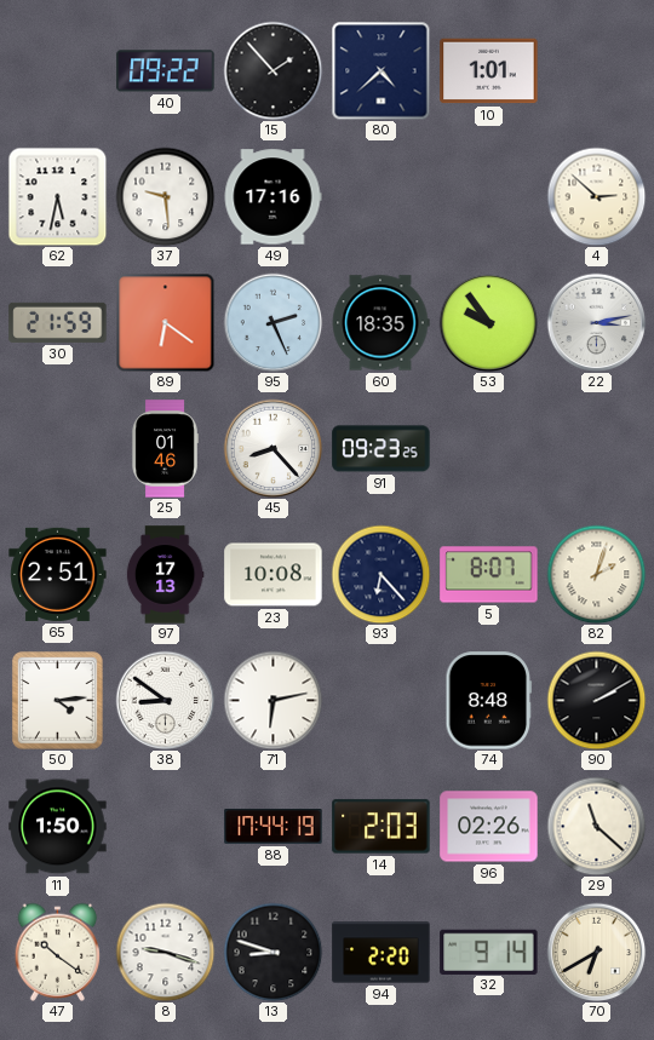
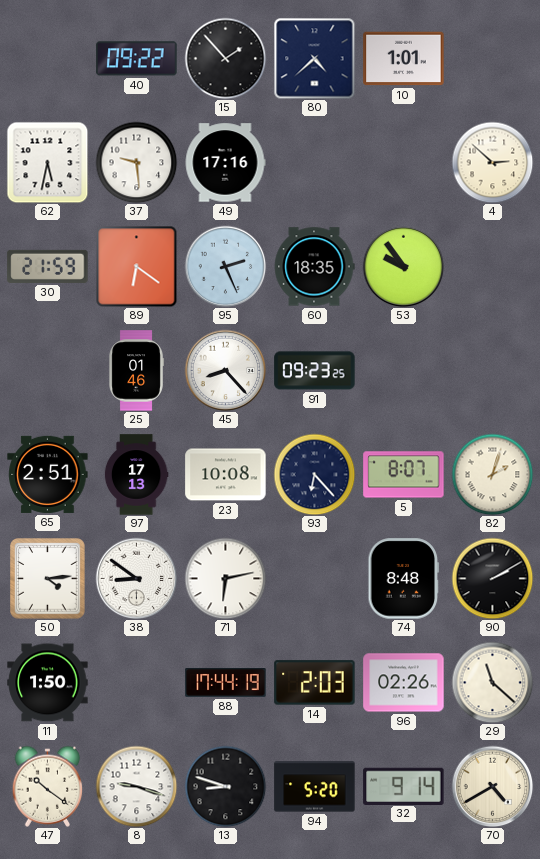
22: 3:13 -> none (596, 322)
94: 2:20 -> 5:20 (315, 787)
70: 6:40 -> 4:40 (492, 786)
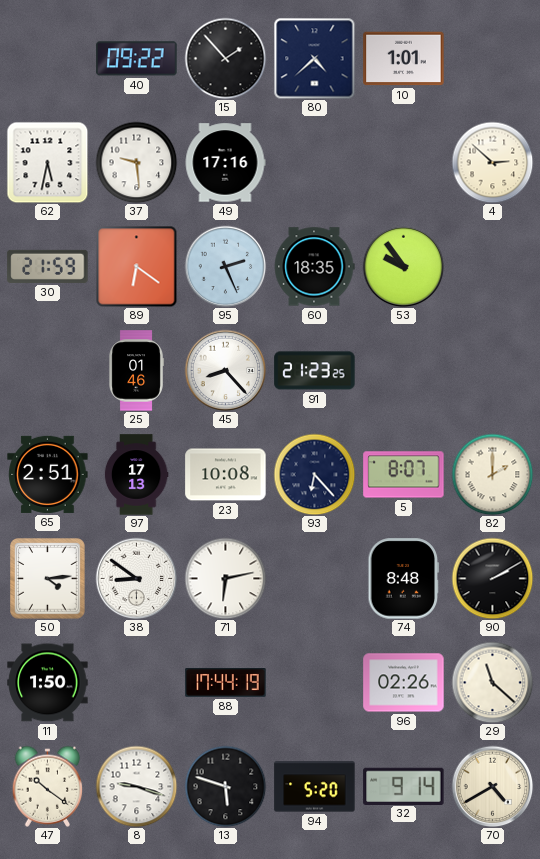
91: 09:23 -> 21:23 (315, 371)
82: 2:03 -> 2:00 (492, 474)
14: 2:03 -> none (315, 683)
13: 8:48 -> 5:48 (225, 786)
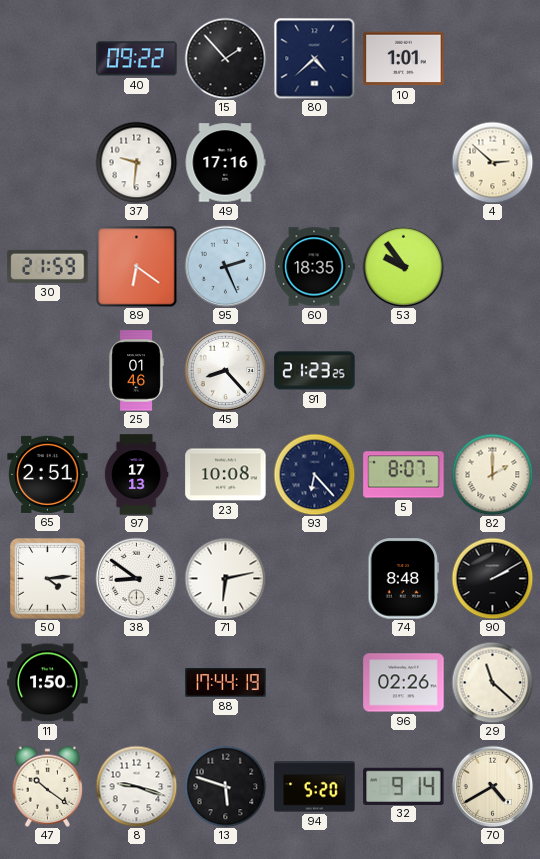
62: 5:32 -> none (47, 162)
37: 9:29 -> 9:31 (136, 162)
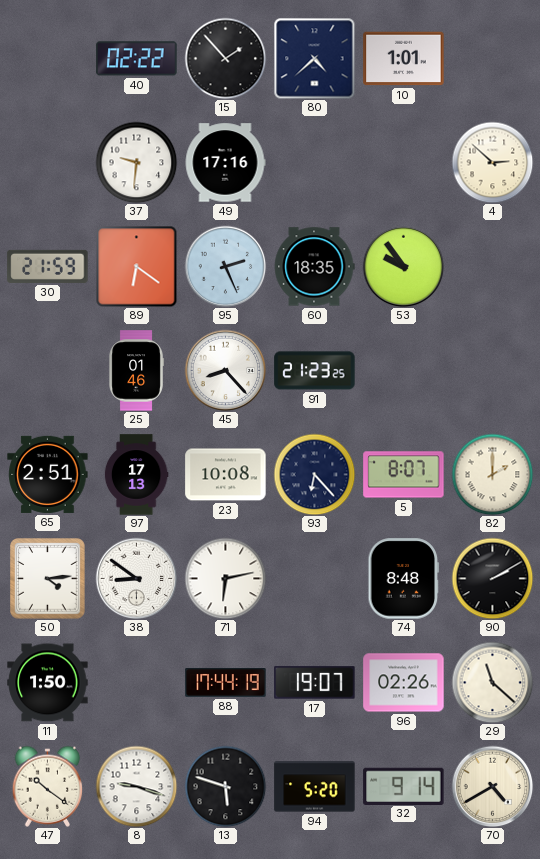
40: 09:22 -> 02:22 (137, 59)
17: none -> 19:07 (315, 683)
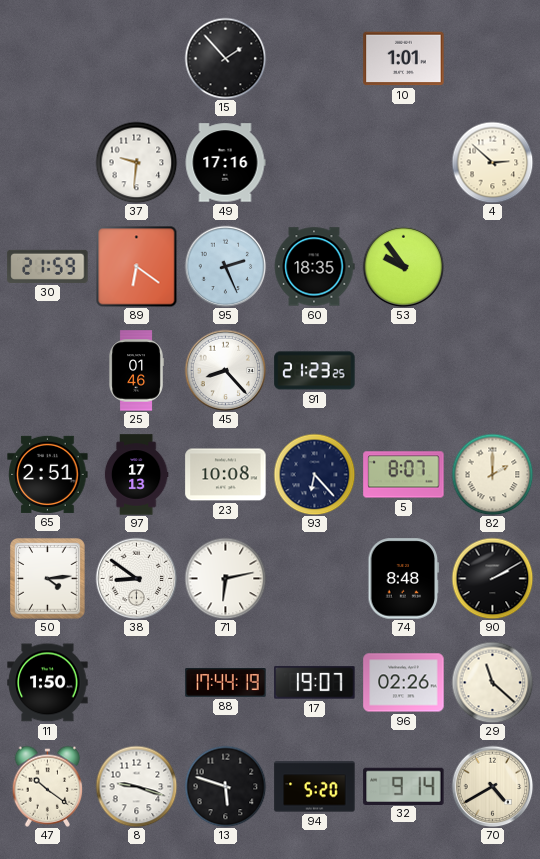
40: 02:22 -> none (137, 59)
80: 4:38 -> none (314, 58)
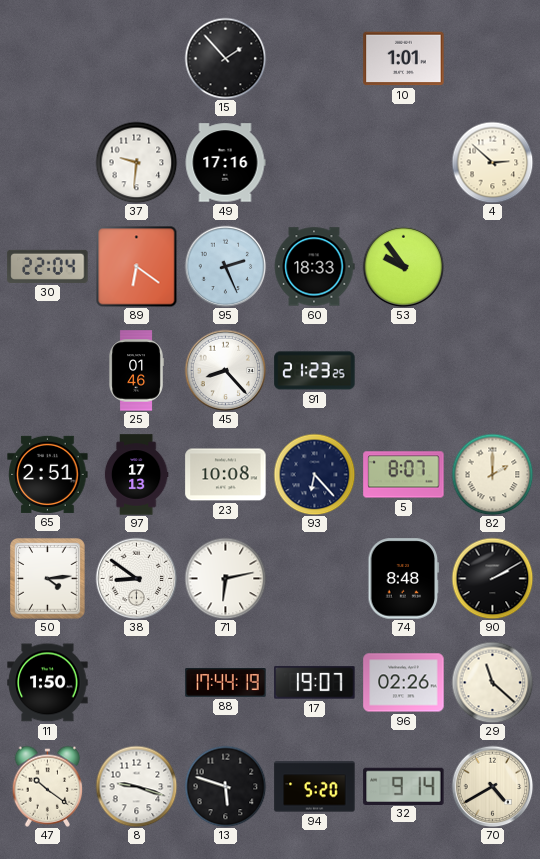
30: 21:59 -> 22:04 (48, 266)
60: 18:35 -> 18:33 (314, 267)
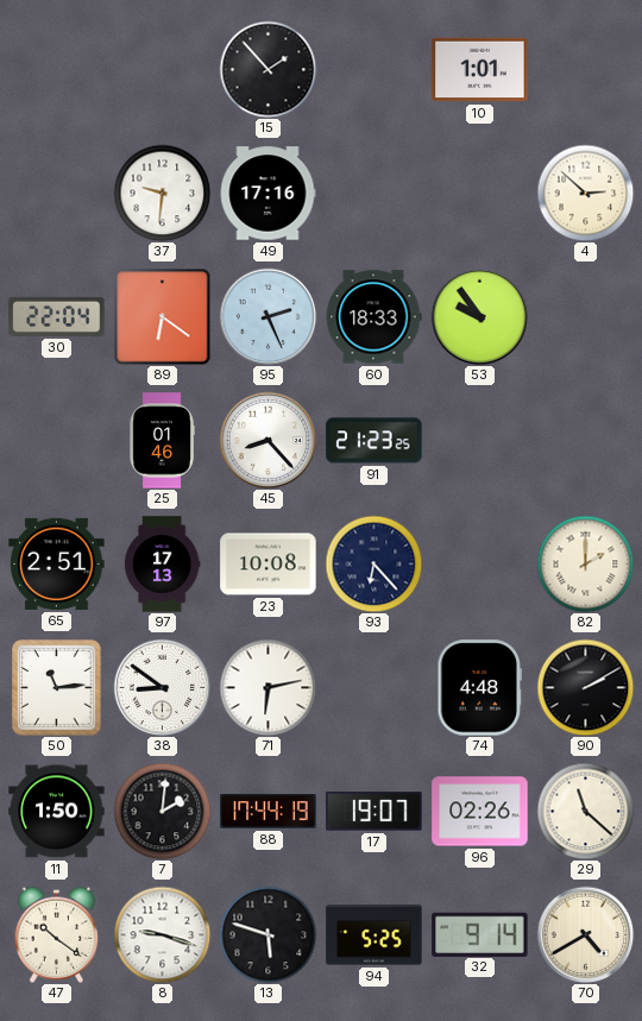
5: 8:07 -> none (404, 475)
50: 4:14 -> 11:14 (57, 688)
74: 8:48 -> 4:48 (480, 688)
7: none -> 2:01 (162, 811)
94: 5:20 -> 5:25 (374, 935)
